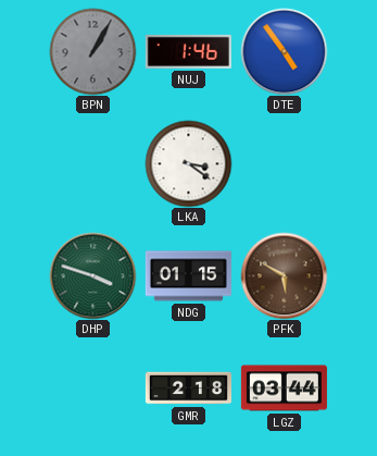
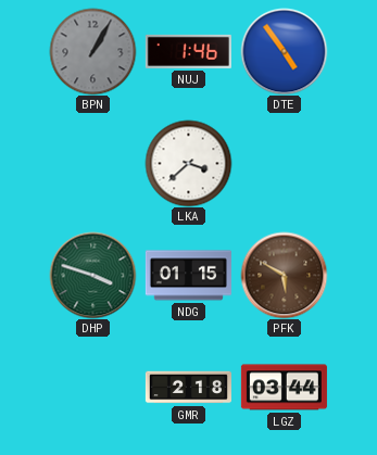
LKA: 3:21 -> 3:38 (188, 163)
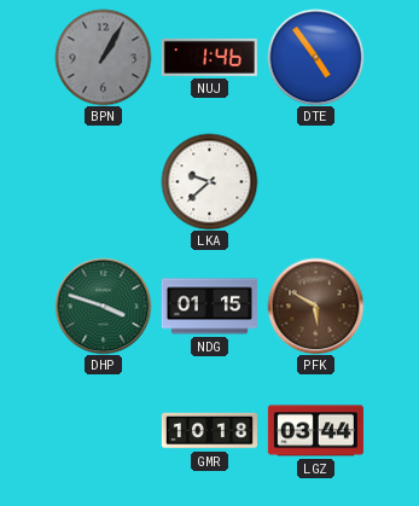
LKA: 3:38 -> 9:38 (209, 181)
GMR: 2:18 -> 10:18 (209, 431)
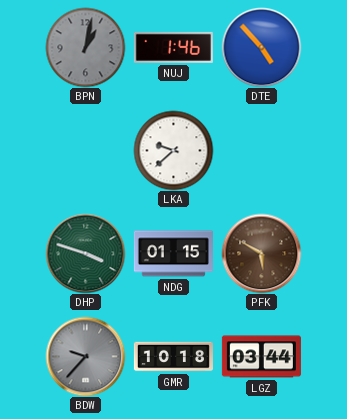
BPN: 1:05 -> 1:02 (85, 47)
DTE: 4:54 -> 4:53 (261, 47)
BDW: none -> 9:37 (85, 356)
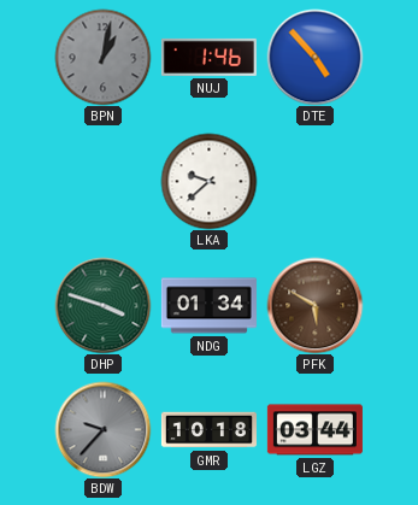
NDG: 01:15 -> 01:34 (208, 306)
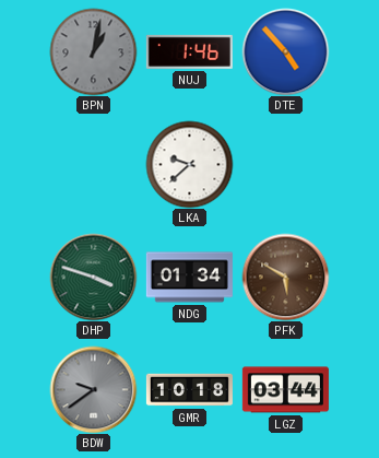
BDW: 9:37 -> 9:39 (93, 389)
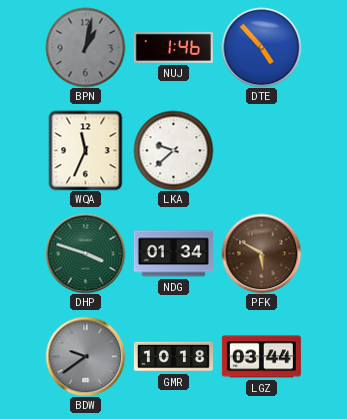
WQA: none -> 11:34 (86, 150)
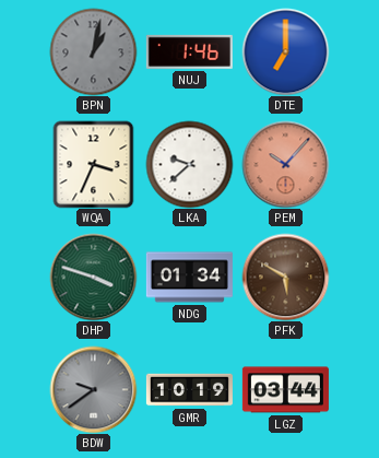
DTE: 4:53 -> 7:00 (285, 51)
WQA: 11:34 -> 3:34 (94, 164)
PEM: none -> 10:07 (285, 164)
GMR: 10:18 -> 10:19 (189, 390)
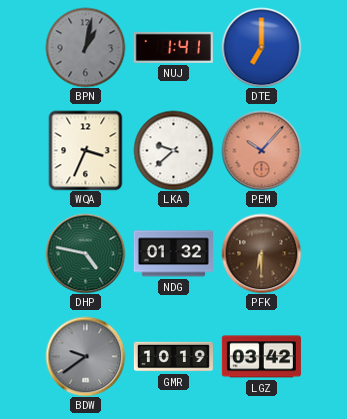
NUJ: 1:46 -> 1:41 (173, 47)
DHP: 3:48 -> 4:47 (85, 253)
NDG: 01:34 -> 01:32 (173, 254)
PFK: 5:50 -> 6:30 (261, 253)
LGZ: 03:44 -> 03:42 (261, 357)
